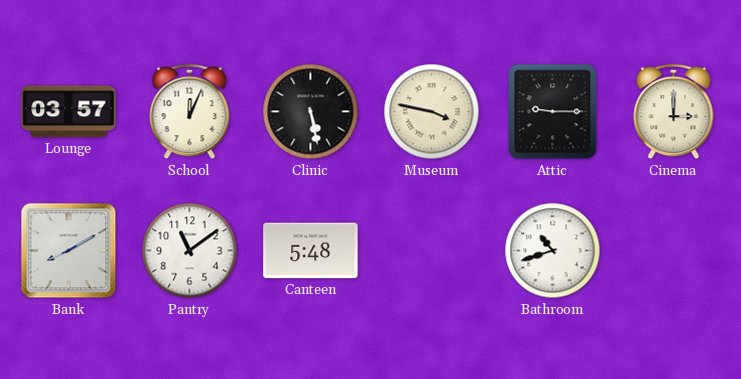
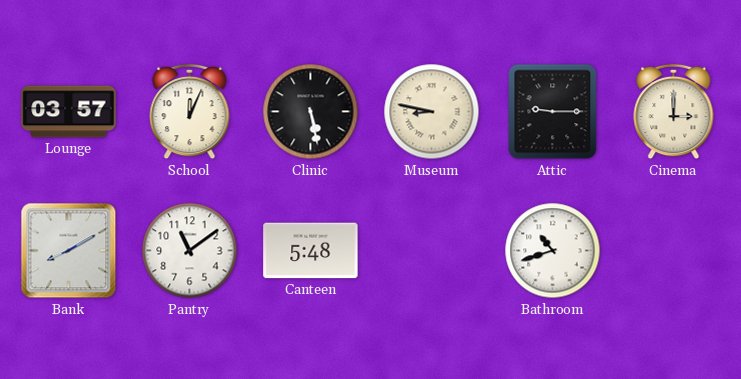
Museum: 3:47 -> 8:47 (432, 112)
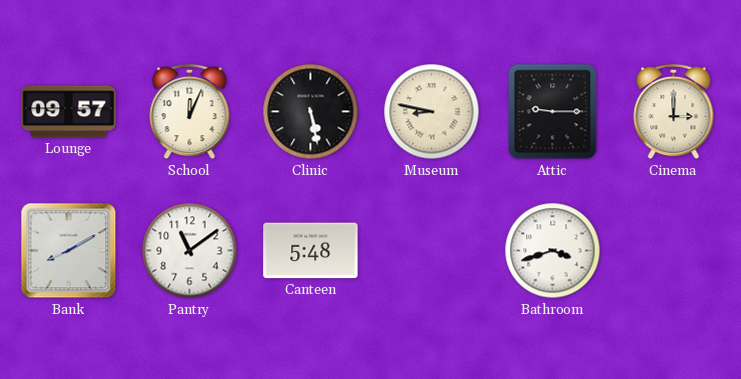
Lounge: 03:57 -> 09:57 (69, 112)
Bathroom: 10:42 -> 3:42 (553, 251)
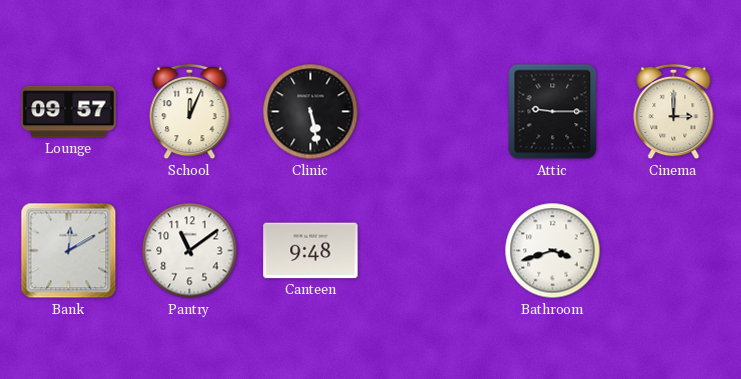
Museum: 8:47 -> none (432, 112)
Bank: 8:10 -> 12:10 (69, 251)
Canteen: 5:48 -> 9:48 (311, 251)
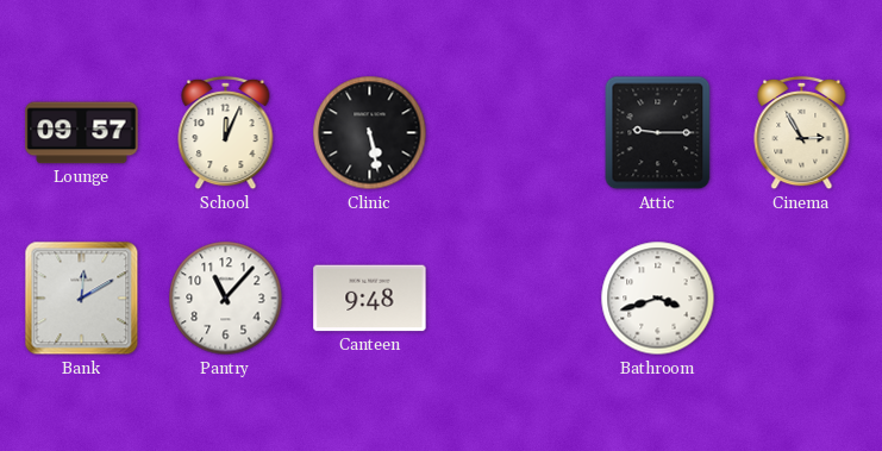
Cinema: 3:00 -> 2:55 (802, 133)
Pantry: 11:09 -> 11:07 (226, 299)
